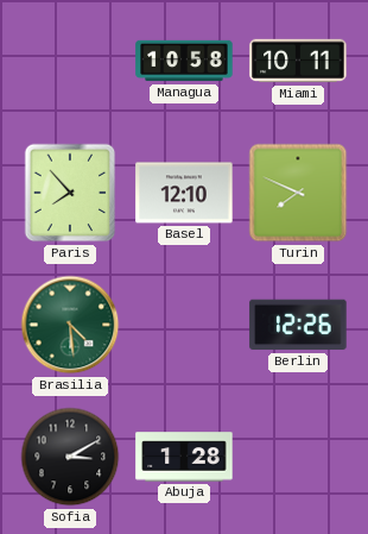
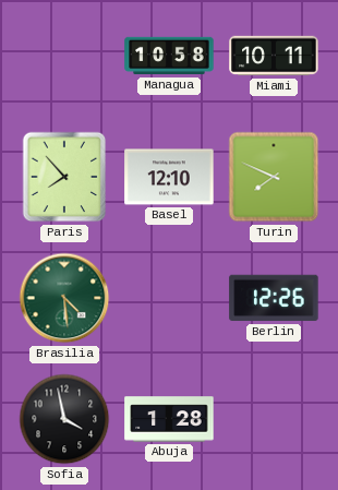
Sofia: 3:10 -> 3:58 (64, 419)
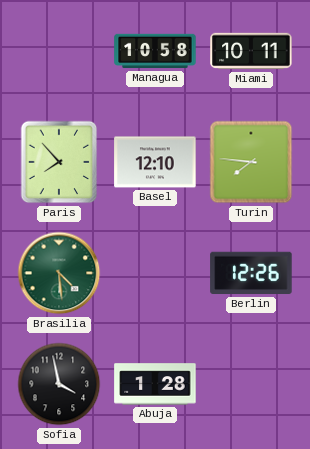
Turin: 7:49 -> 7:46 (251, 162)
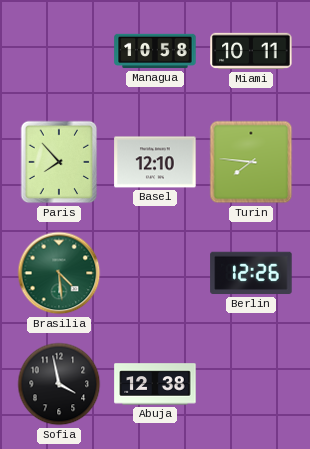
Abuja: 1:28 -> 12:38 (155, 384)
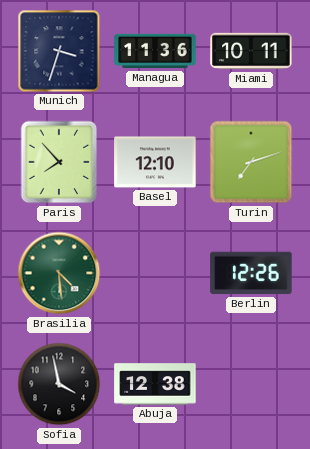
Munich: none -> 3:33 (59, 51)
Managua: 10:58 -> 11:36 (155, 51)
Turin: 7:46 -> 7:12 (251, 162)
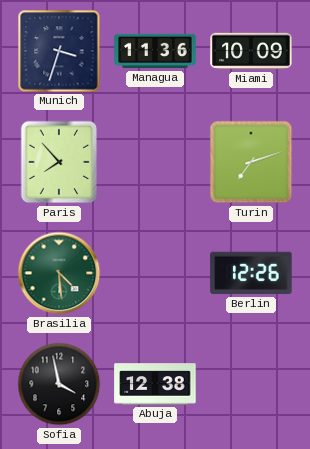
Miami: 10:11 -> 10:09 (251, 51)
Basel: 12:10 -> none (155, 162)
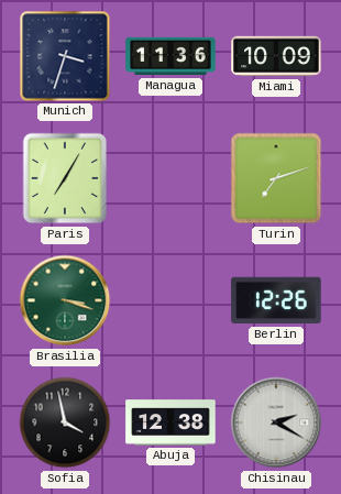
Paris: 7:53 -> 7:05 (65, 178)
Brasilia: 4:29 -> 3:18 (65, 300)
Chisinau: none -> 2:20 (276, 422)
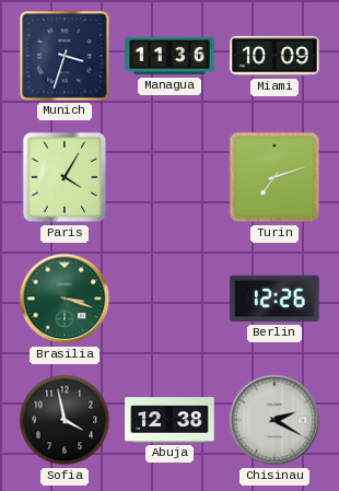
Paris: 7:05 -> 4:05 (65, 177)
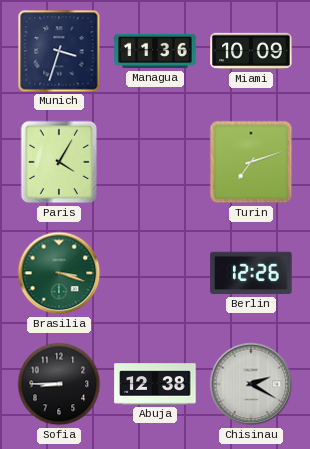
Sofia: 3:58 -> 8:45 (59, 384)
